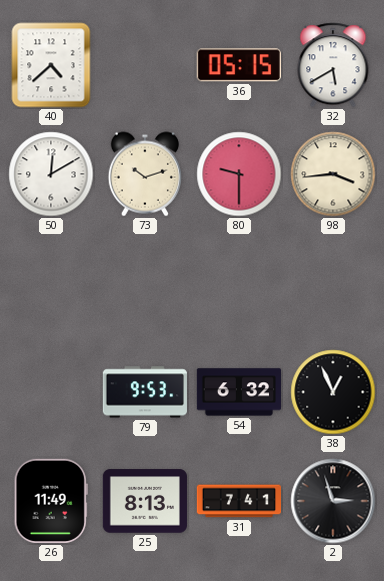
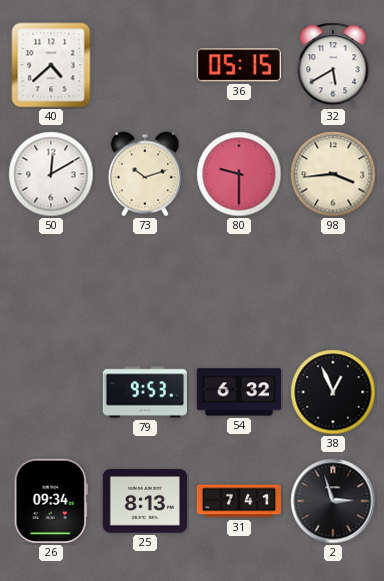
26: 11:49 -> 09:34 (51, 501)
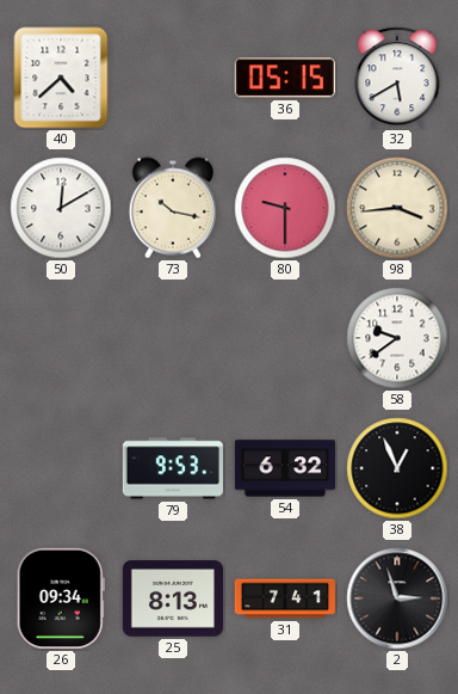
73: 10:12 -> 10:17 (173, 208)
58: none -> 9:39 (397, 338)
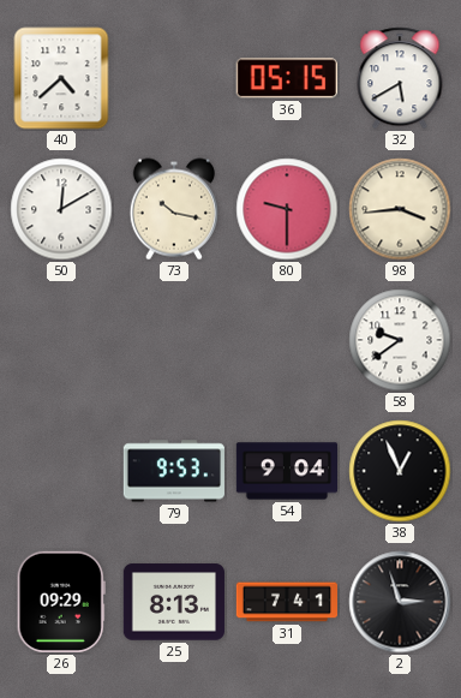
54: 6:32 -> 9:04 (286, 471)
26: 09:34 -> 09:29 (61, 602)
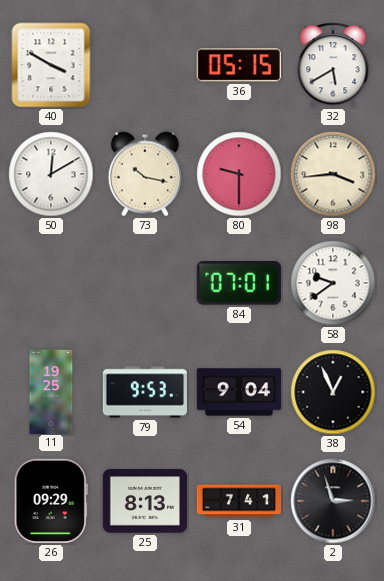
40: 4:38 -> 3:50 (51, 65)
84: none -> 07:01 (239, 283)
11: none -> 19:25 (51, 391)
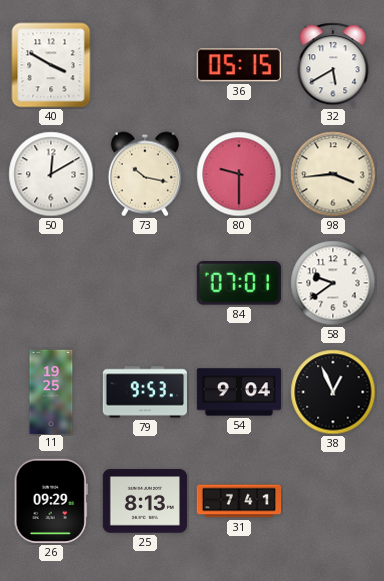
2: 2:57 -> none (333, 501)
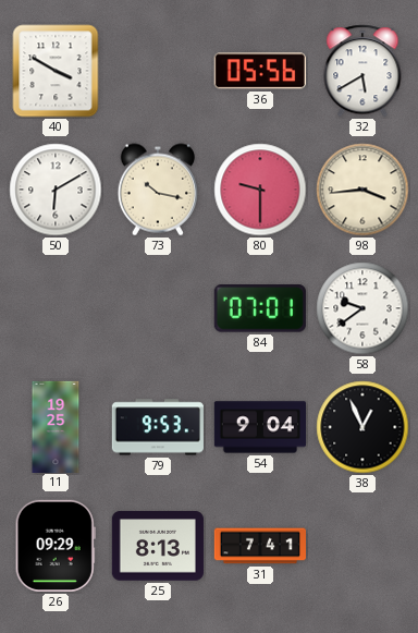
36: 05:15 -> 05:56 (260, 71)
50: 12:10 -> 6:10 (56, 190)
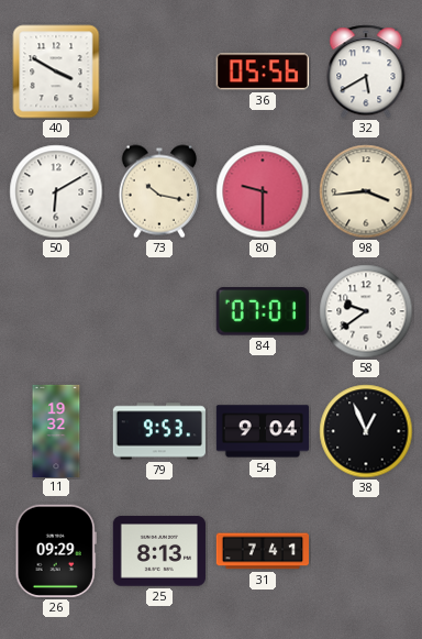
11: 19:25 -> 19:32 (56, 430)
